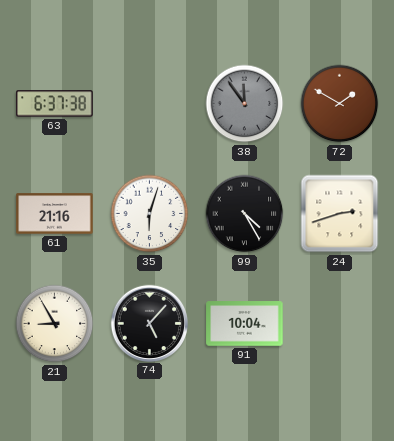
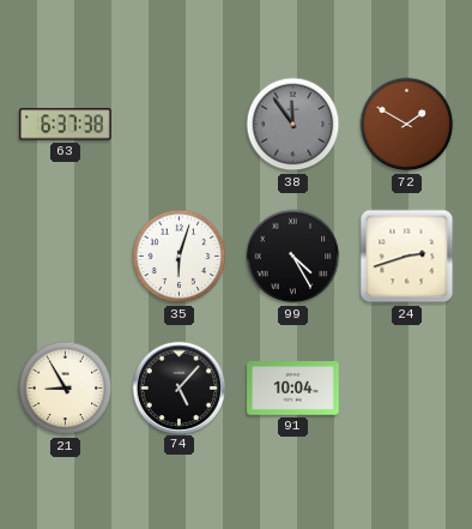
61: 21:16 -> none (55, 214)
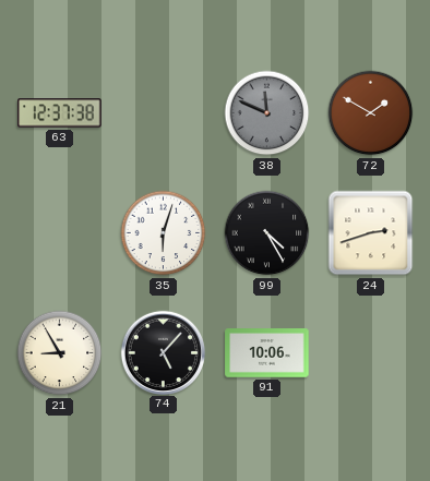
63: 6:37 -> 12:37 (60, 113)
38: 11:54 -> 11:49 (267, 113)
91: 10:04 -> 10:06 (267, 353)
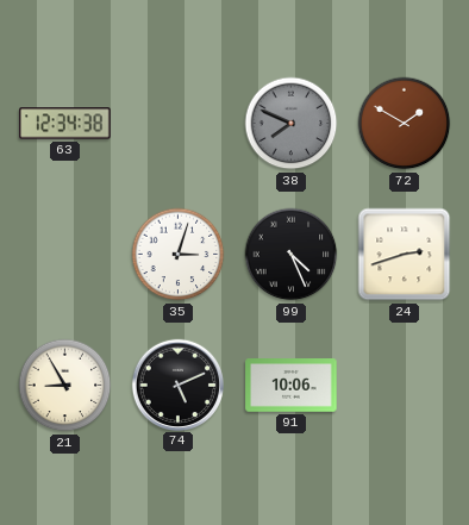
63: 12:37 -> 12:34 (65, 124)
38: 11:49 -> 7:49 (292, 124)
35: 6:03 -> 3:03 (179, 255)
99: 4:25 -> 4:26 (292, 255)
74: 5:07 -> 5:11 (177, 385)
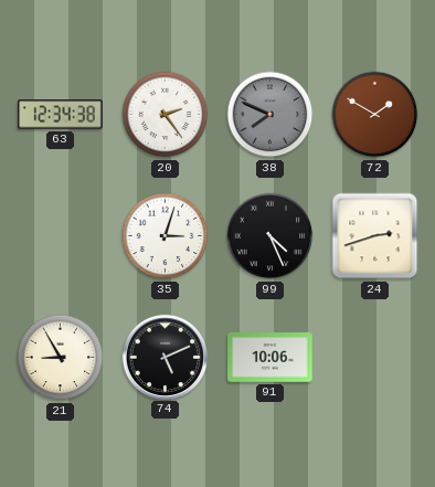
20: none -> 2:24 (166, 115)
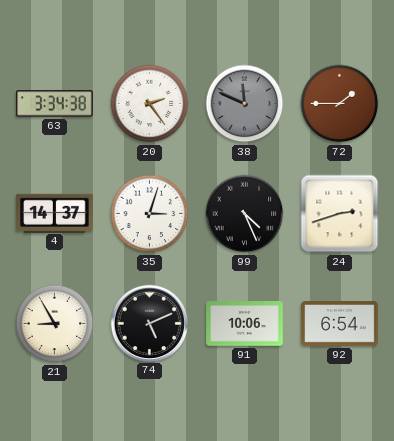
63: 12:34 -> 3:34 (55, 104)
38: 7:49 -> 11:49 (245, 104)
72: 1:50 -> 1:45 (340, 104)
4: none -> 14:37 (55, 213)
92: none -> 6:54 (340, 324)
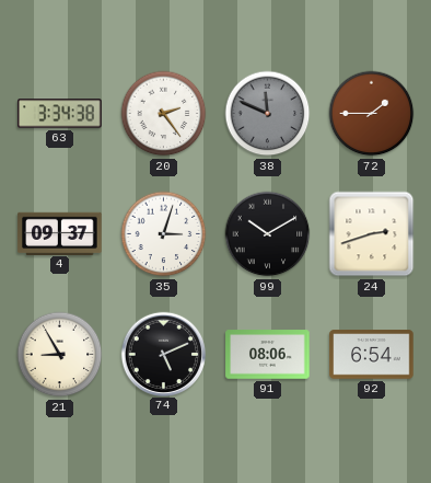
4: 14:37 -> 09:37 (60, 233)
99: 4:26 -> 10:10 (268, 234)
91: 10:06 -> 08:06 (268, 355)
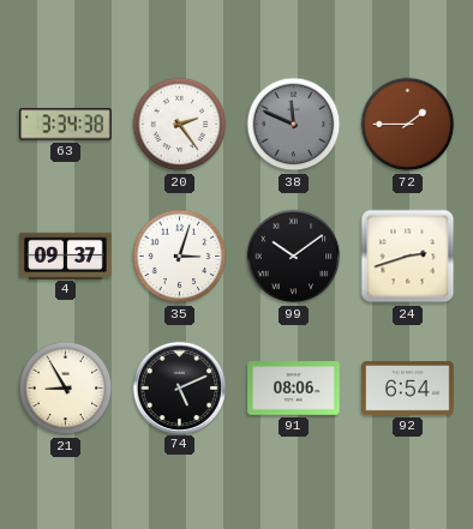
99: 10:10 -> 10:09 (294, 257)
